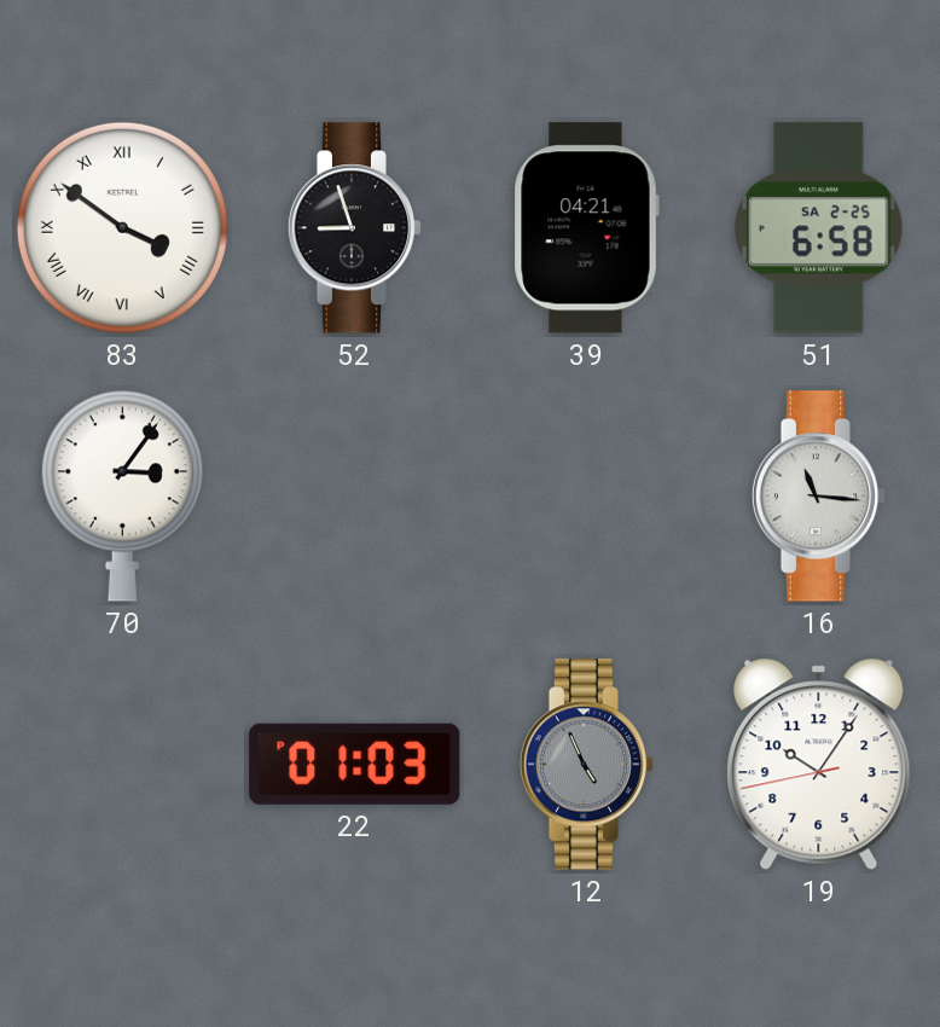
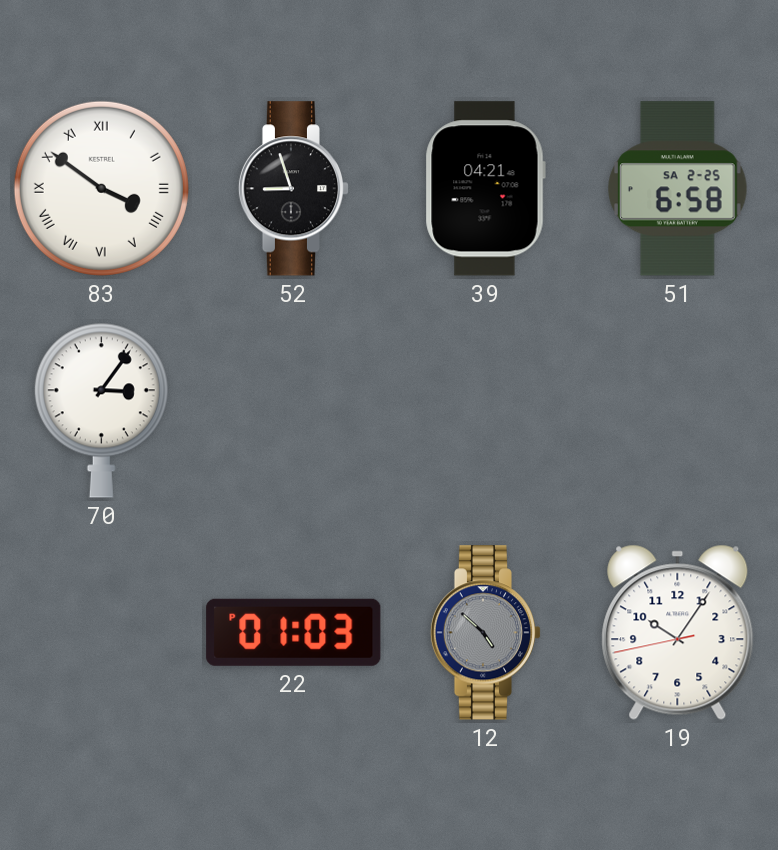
16: 11:16 -> none (819, 497)
12: 4:56 -> 4:52 (486, 633)
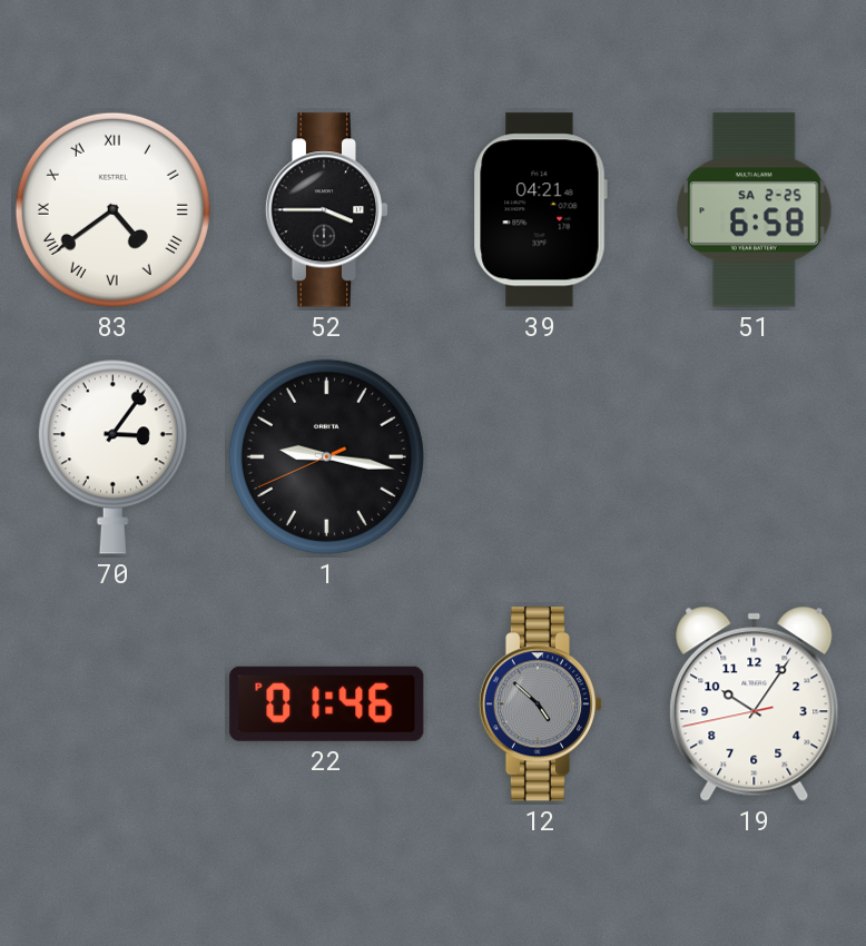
83: 3:51 -> 4:39 (112, 209)
52: 8:57 -> 3:45 (327, 210)
1: none -> 9:16 (326, 456)
22: 01:03 -> 01:46 (327, 703)
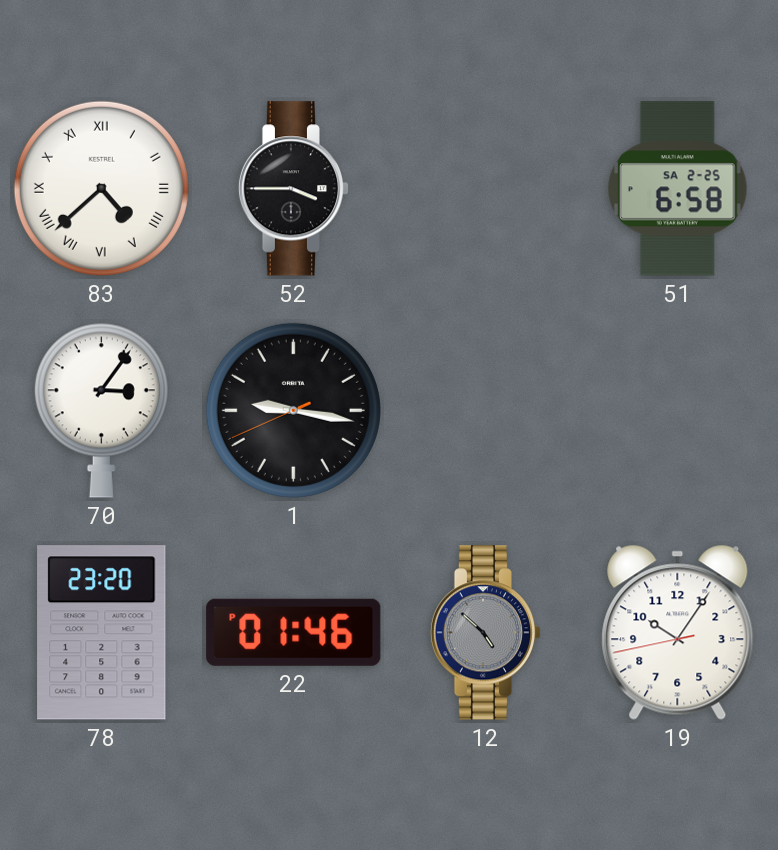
83: 4:39 -> 4:38 (101, 188)
39: 04:21 -> none (540, 210)
78: none -> 23:20 (102, 633)
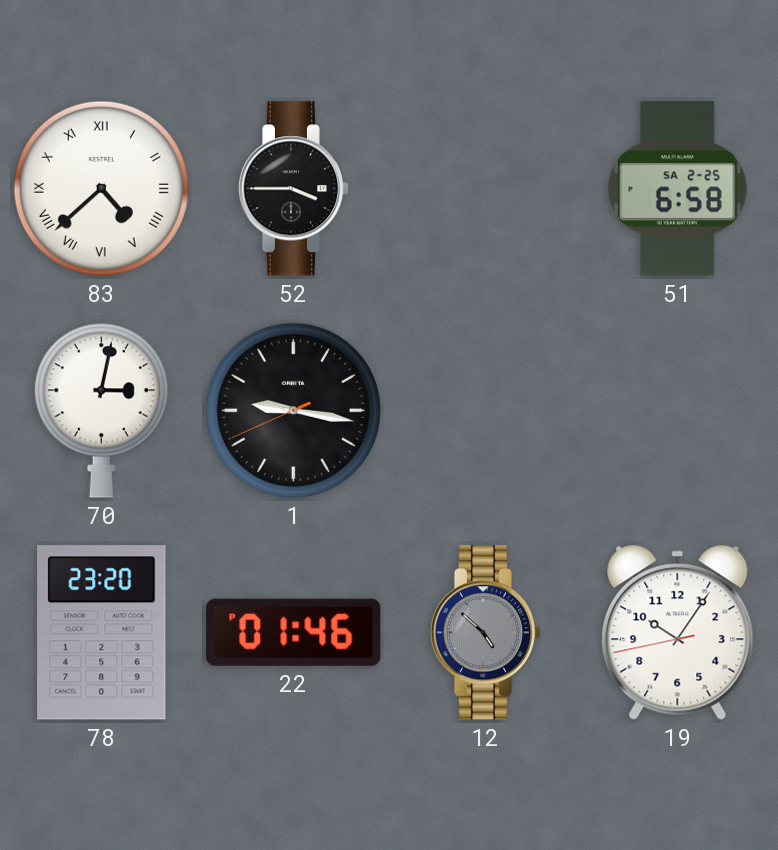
70: 3:06 -> 3:02 (101, 410)
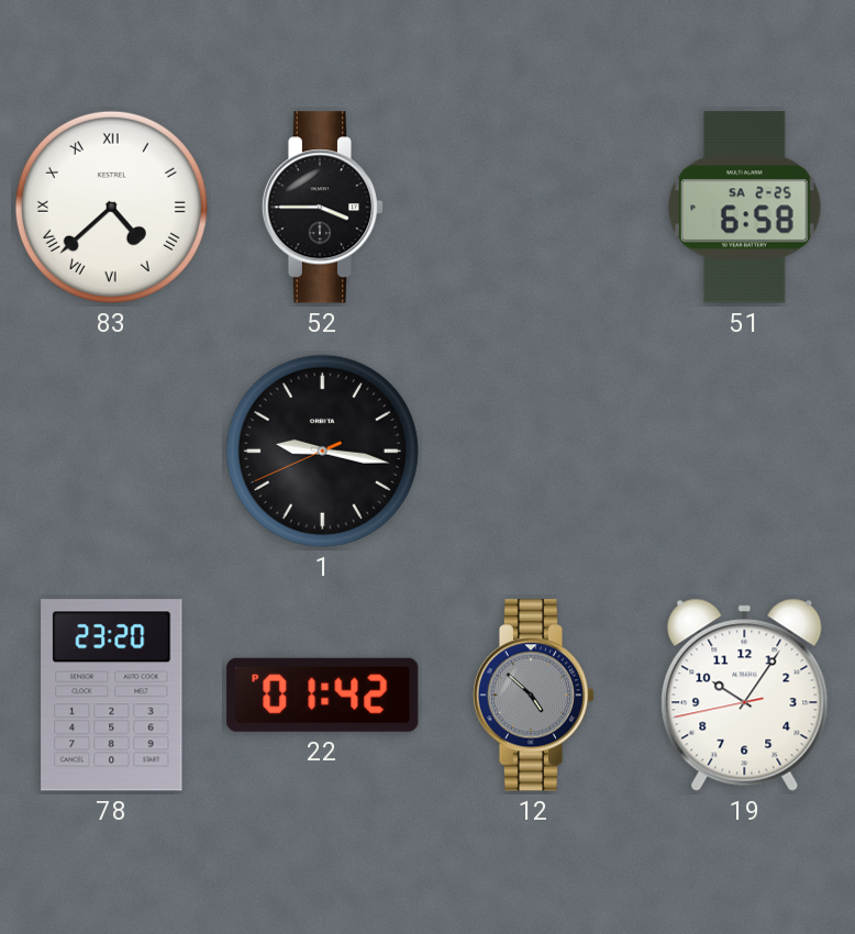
70: 3:02 -> none (101, 410)
22: 01:46 -> 01:42 (323, 694)
